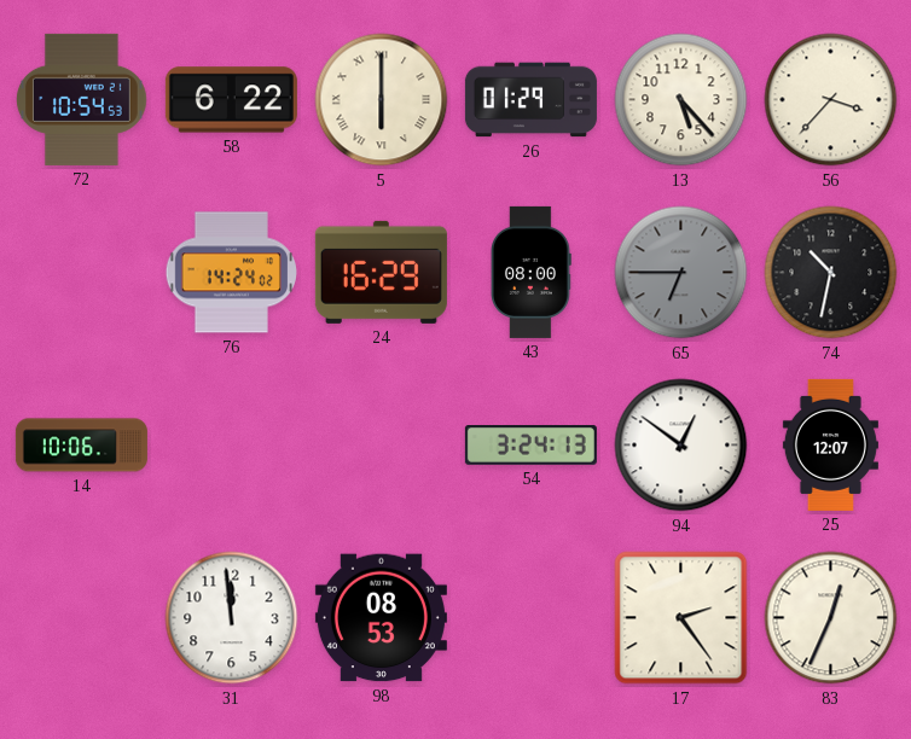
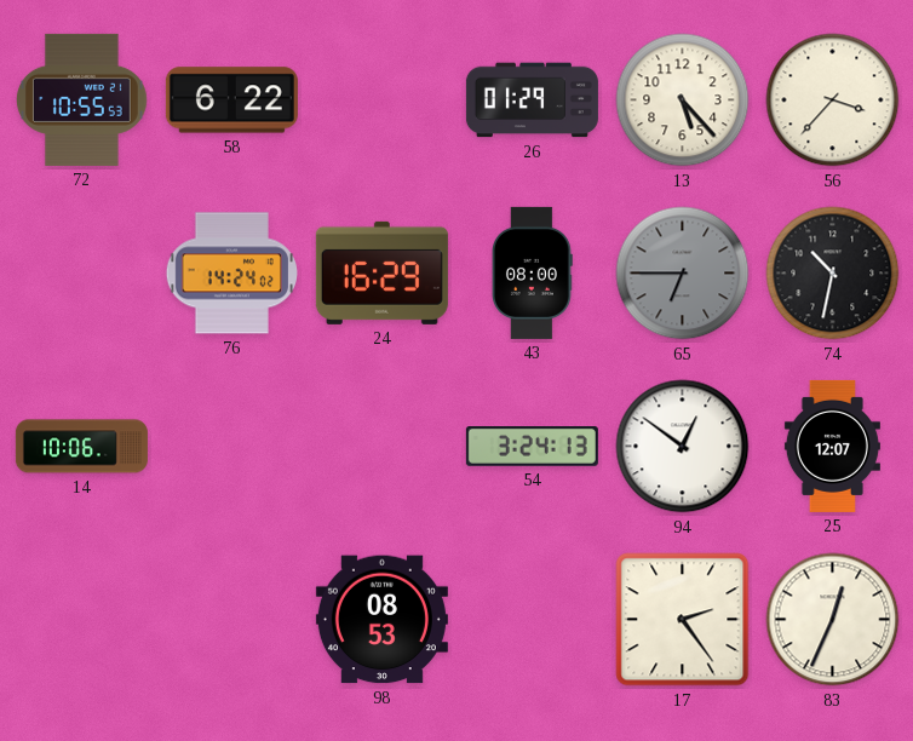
72: 10:54 -> 10:55 (82, 99)
5: 6:00 -> none (382, 100)
31: 11:59 -> none (232, 618)
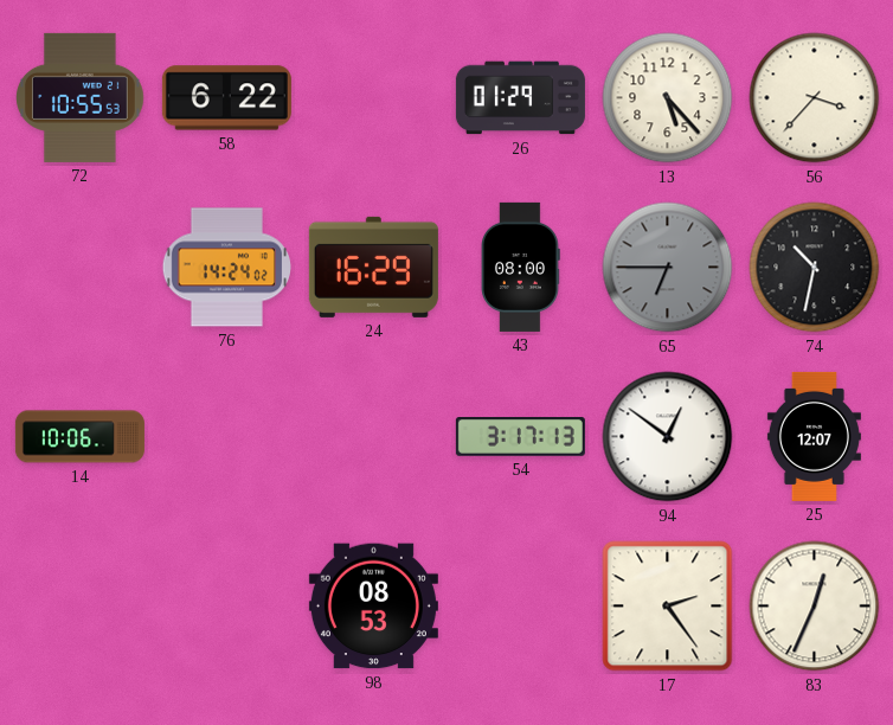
54: 3:24 -> 3:17 (520, 437)
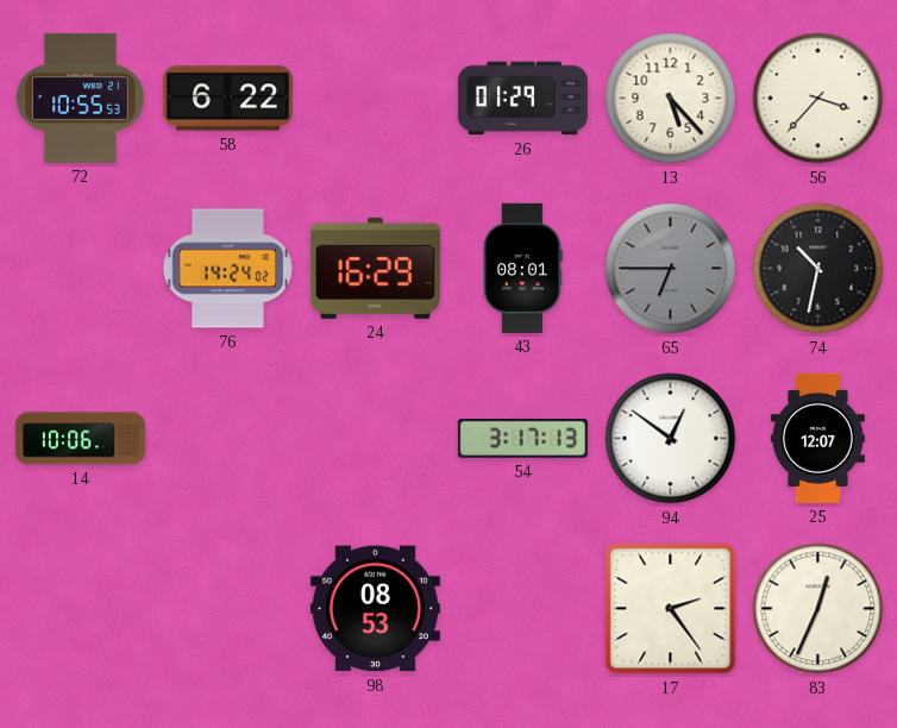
43: 08:00 -> 08:01 (523, 268)
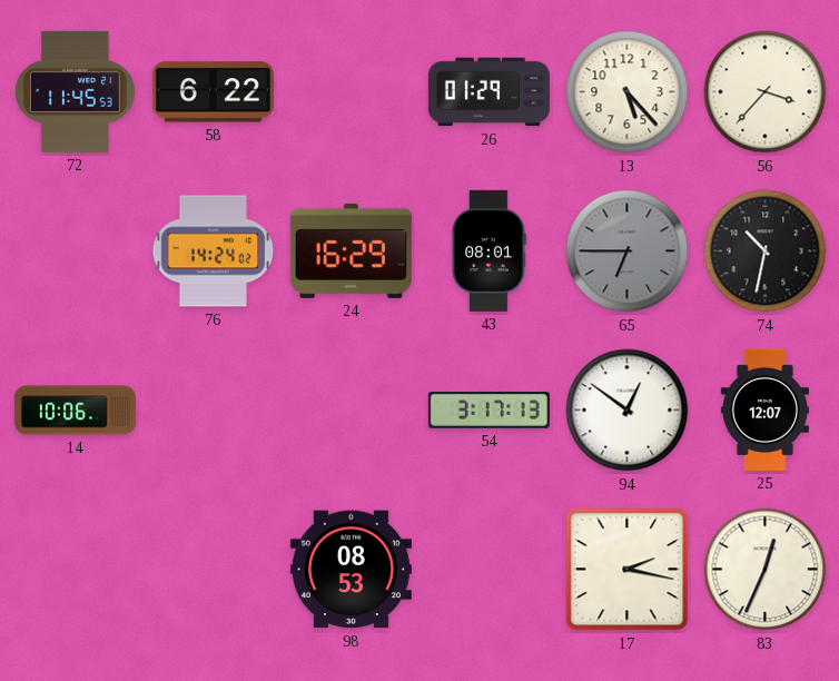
72: 10:55 -> 11:45 (76, 91)
17: 2:24 -> 2:17 (628, 570)
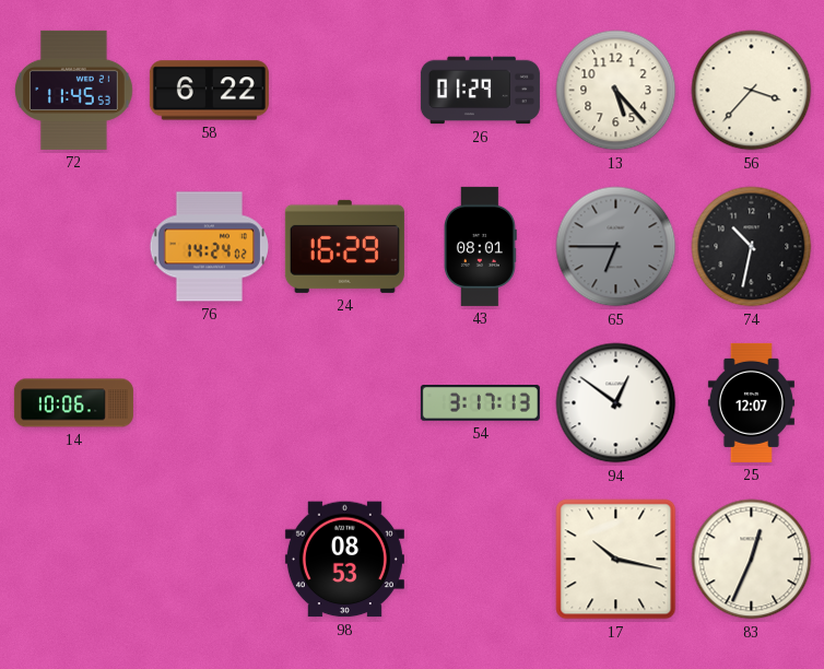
17: 2:17 -> 10:17 (616, 560)
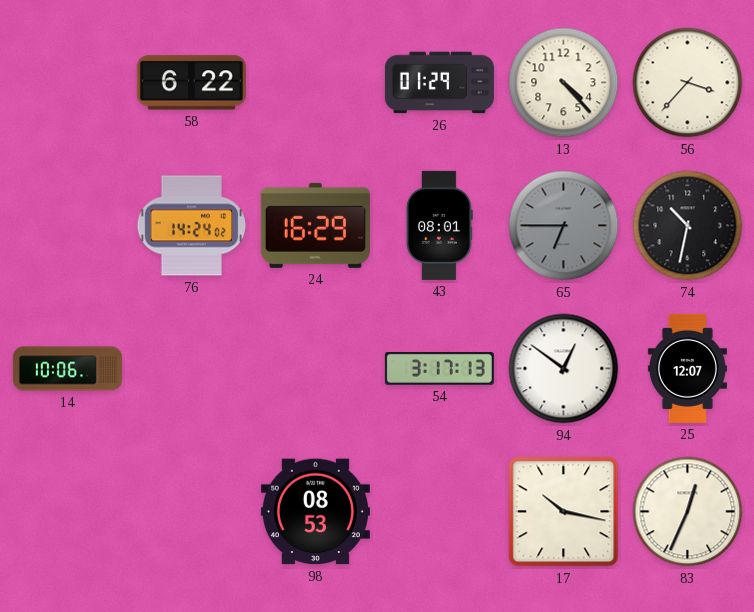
72: 11:45 -> none (74, 90)
13: 5:23 -> 4:23 (564, 83)
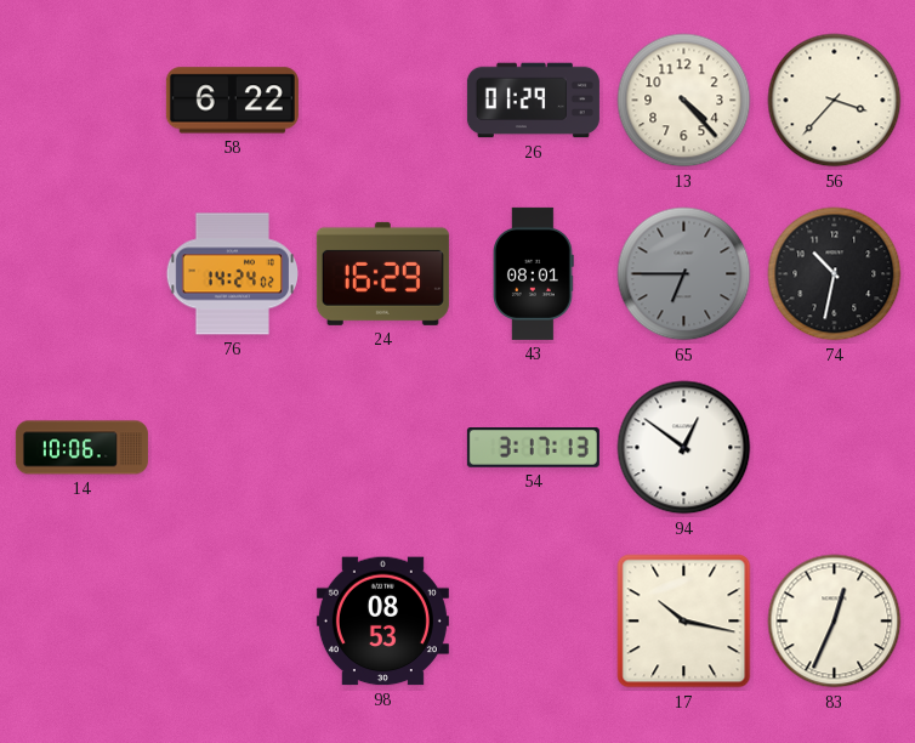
25: 12:07 -> none (687, 368)
